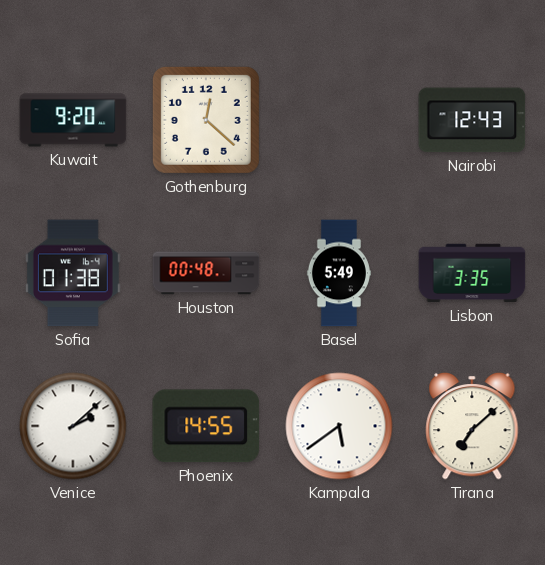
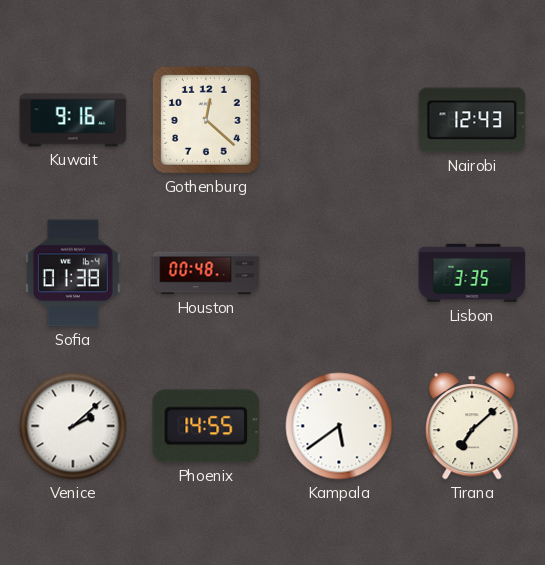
Kuwait: 9:20 -> 9:16 (73, 120)
Basel: 5:49 -> none (339, 273)
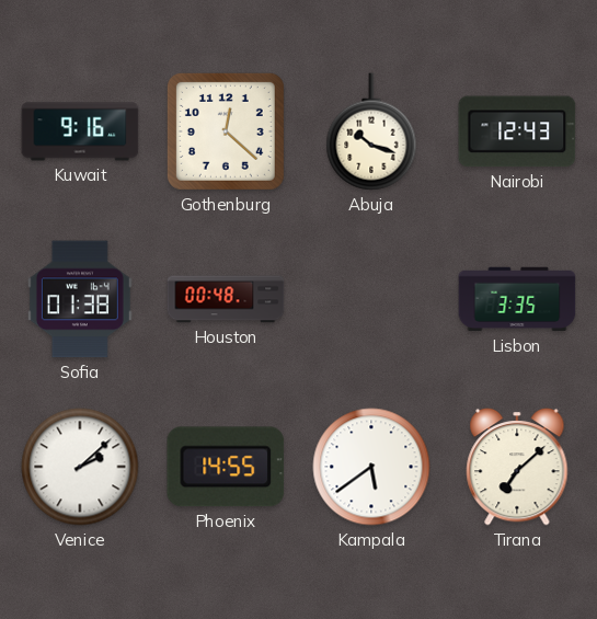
Abuja: none -> 10:18 (371, 131)
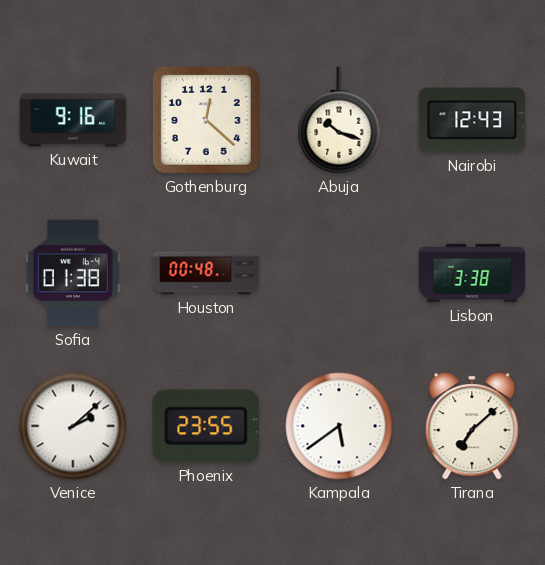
Lisbon: 3:35 -> 3:38 (472, 273)
Phoenix: 14:55 -> 23:55 (206, 426)
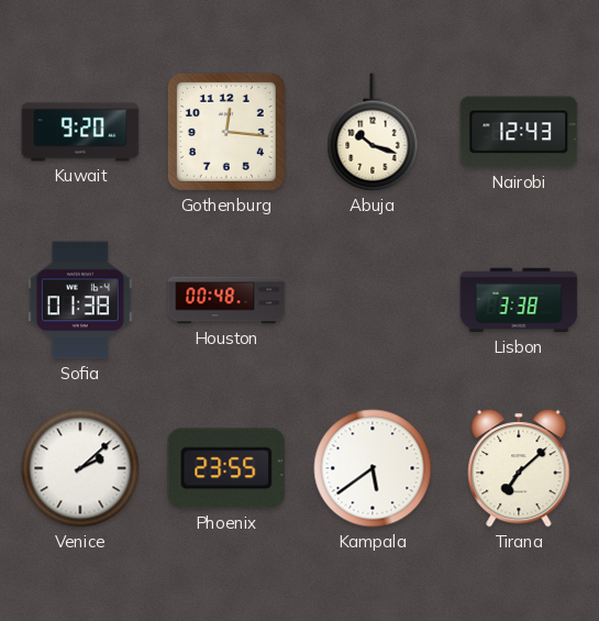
Kuwait: 9:16 -> 9:20 (80, 132)
Gothenburg: 12:22 -> 12:16 (226, 132)
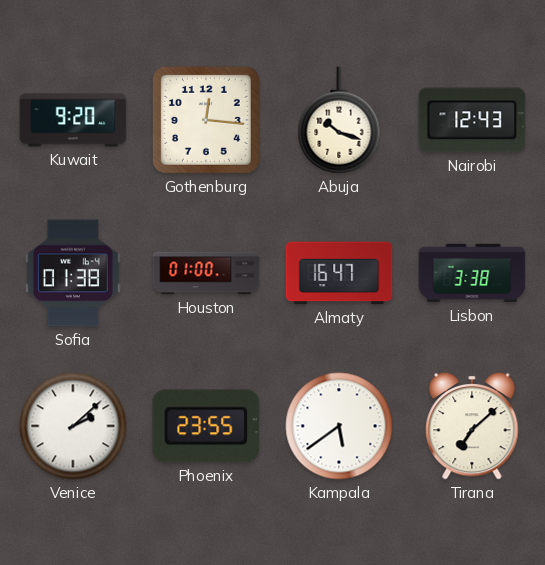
Houston: 00:48 -> 01:00 (206, 273)
Almaty: none -> 16:47 (339, 273)
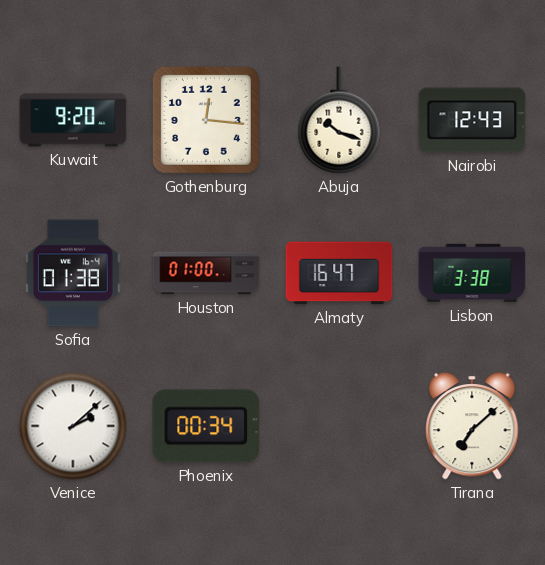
Phoenix: 23:55 -> 00:34 (206, 426)
Kampala: 5:39 -> none (339, 426)
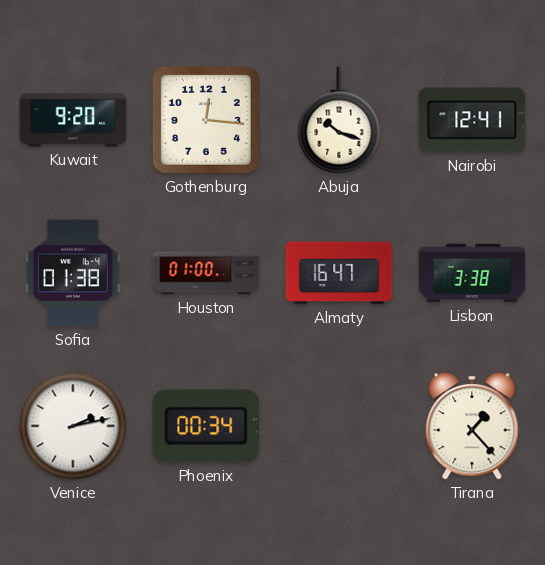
Nairobi: 12:43 -> 12:41 (472, 120)
Venice: 2:08 -> 2:13 (73, 426)
Tirana: 7:08 -> 1:23 (472, 426)
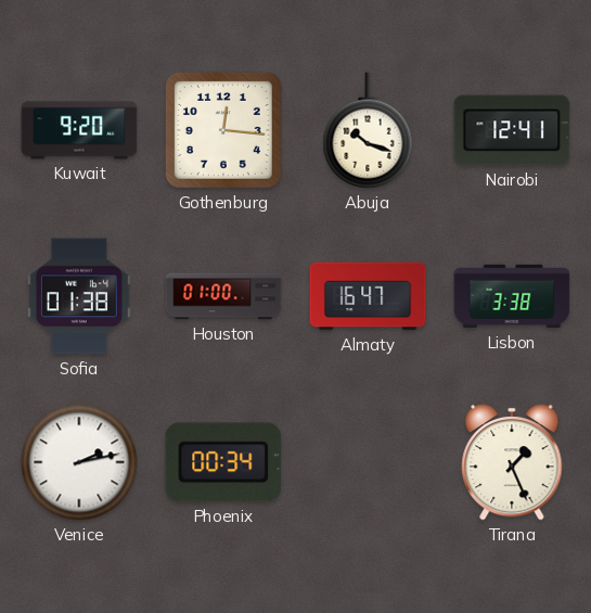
Tirana: 1:23 -> 1:26 (512, 462)
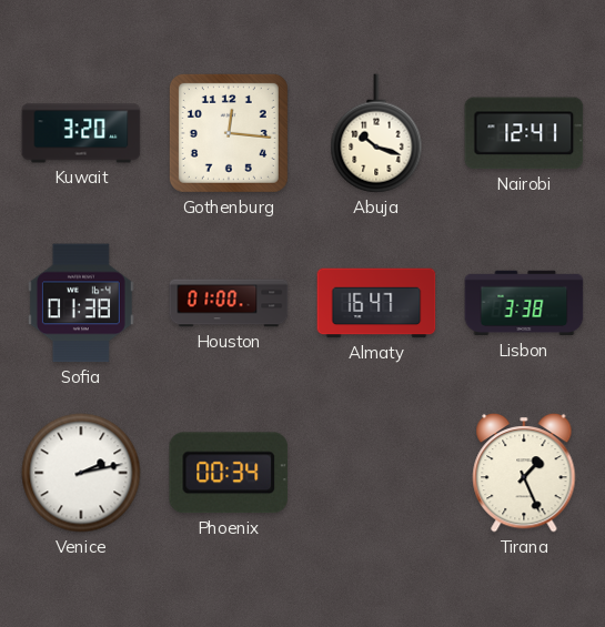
Kuwait: 9:20 -> 3:20 (81, 133)
